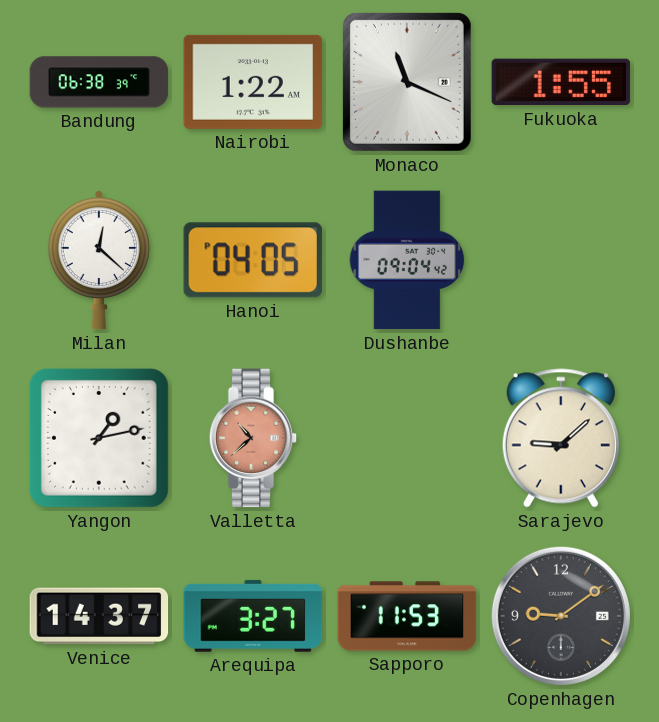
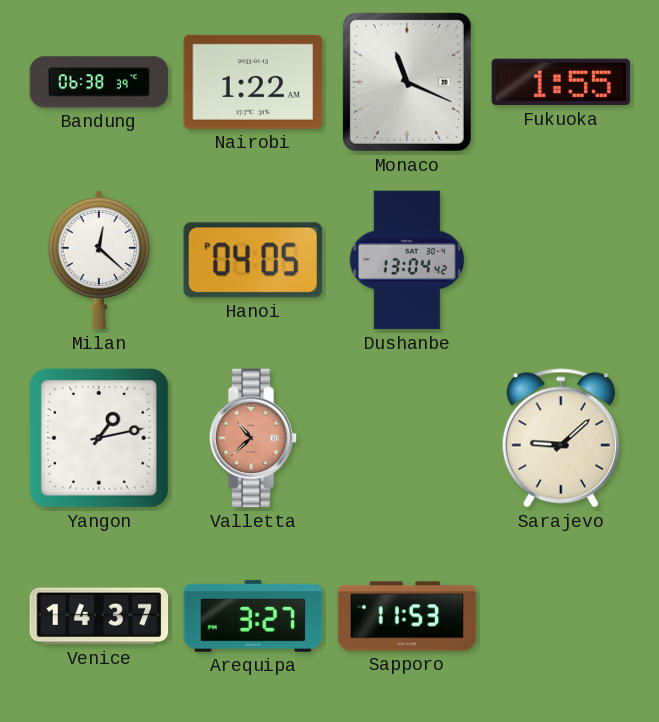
Dushanbe: 09:04 -> 13:04 (407, 260)
Copenhagen: 9:09 -> none (561, 616)
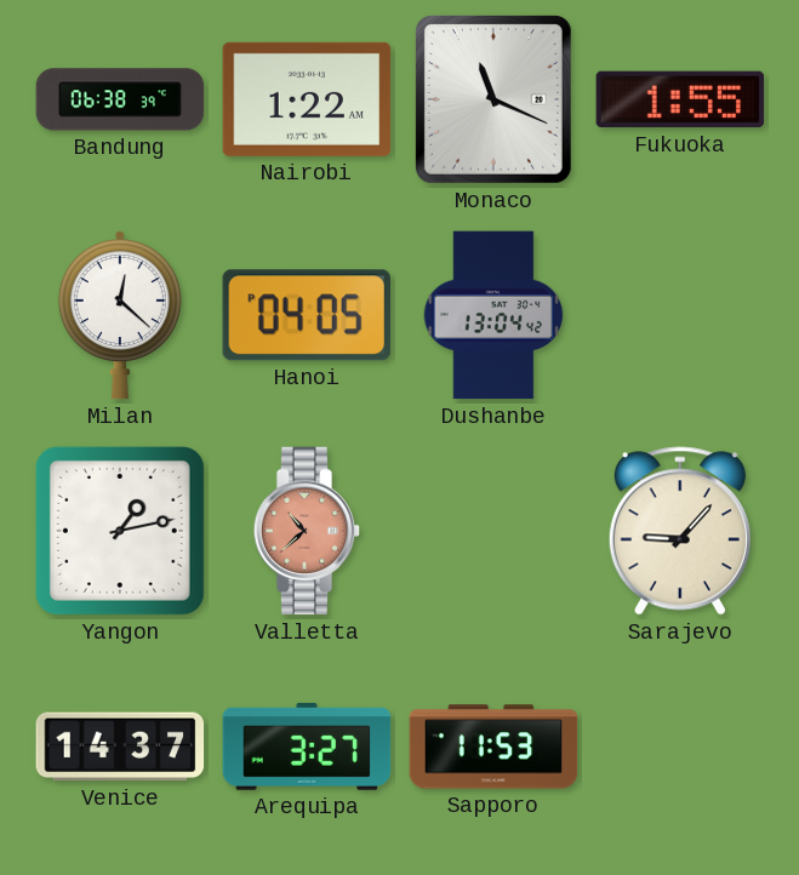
Sarajevo: 9:08 -> 9:07 (680, 531)
